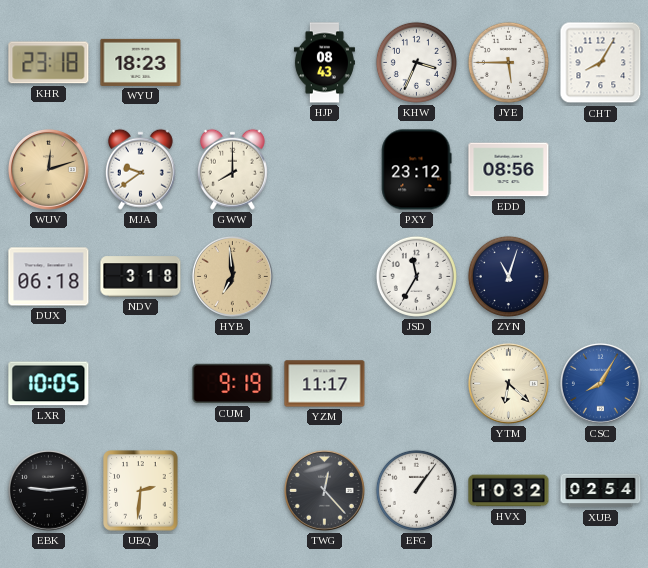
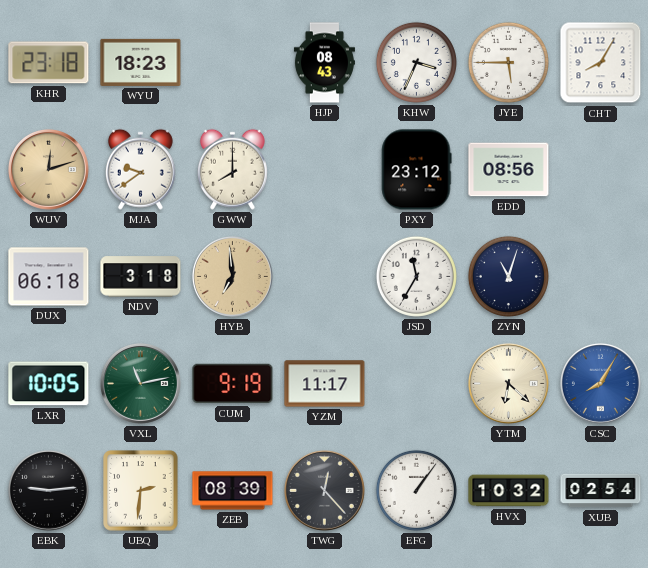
VXL: none -> 11:13 (140, 383)
ZEB: none -> 08:39 (233, 491)
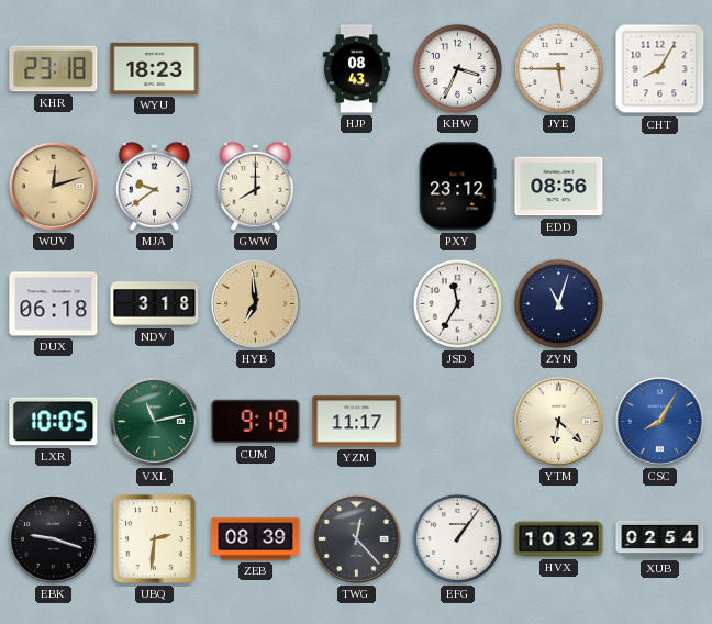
EBK: 9:14 -> 9:18 (53, 538)
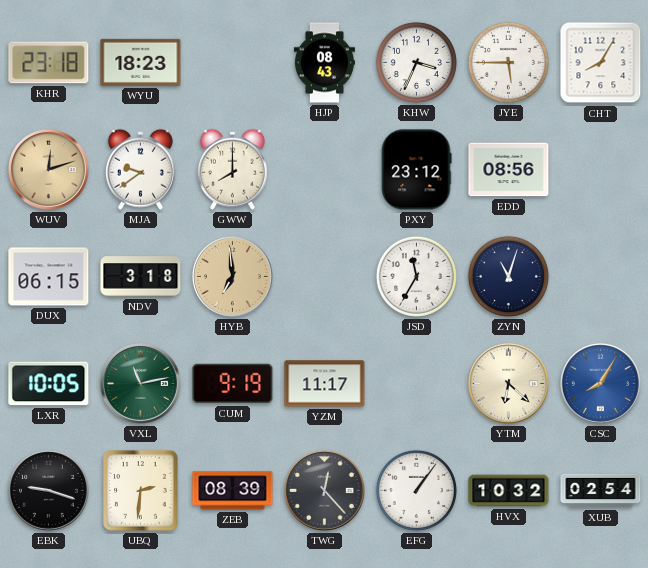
DUX: 06:18 -> 06:15 (49, 277)
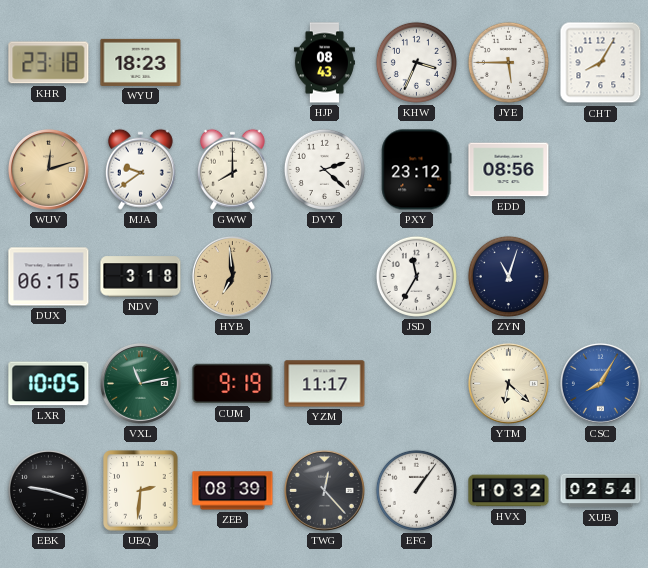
DVY: none -> 2:22 (324, 169)
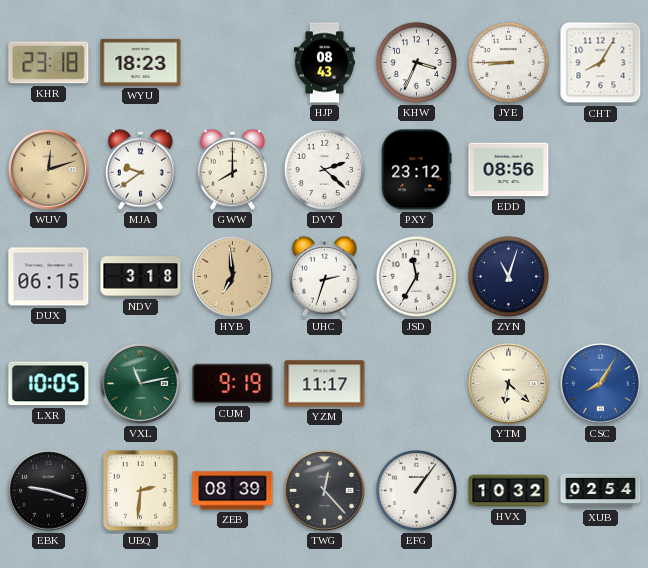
JYE: 5:45 -> 8:45 (508, 62)
UHC: none -> 2:33 (324, 276)
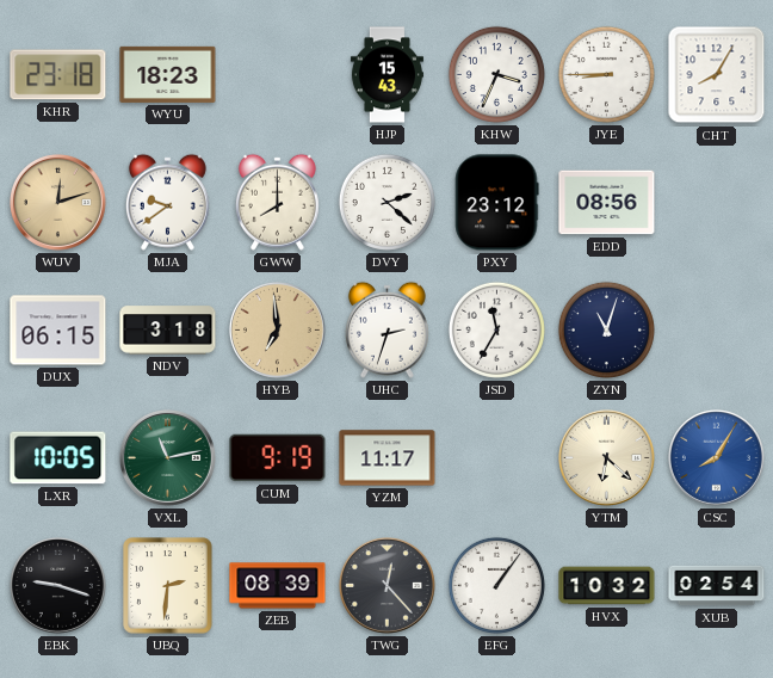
HJP: 08:43 -> 15:43 (386, 75)
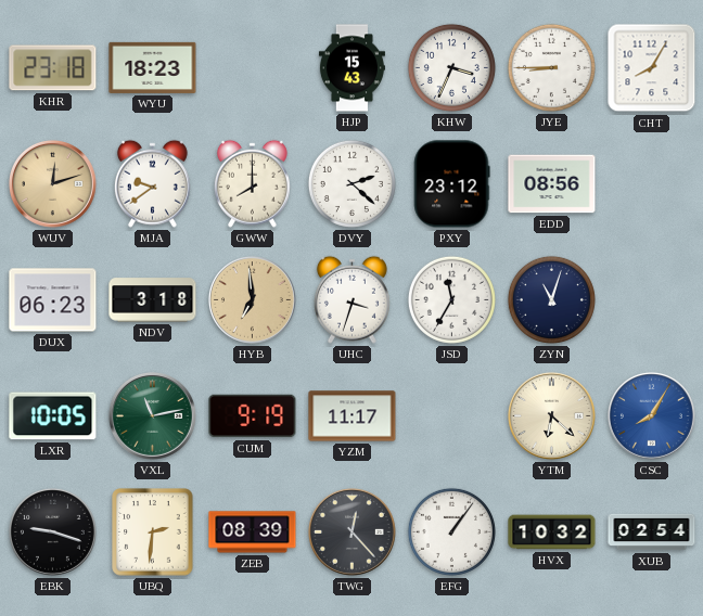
DUX: 06:15 -> 06:23 (53, 300)
UHC: 2:33 -> 3:33 (351, 299)
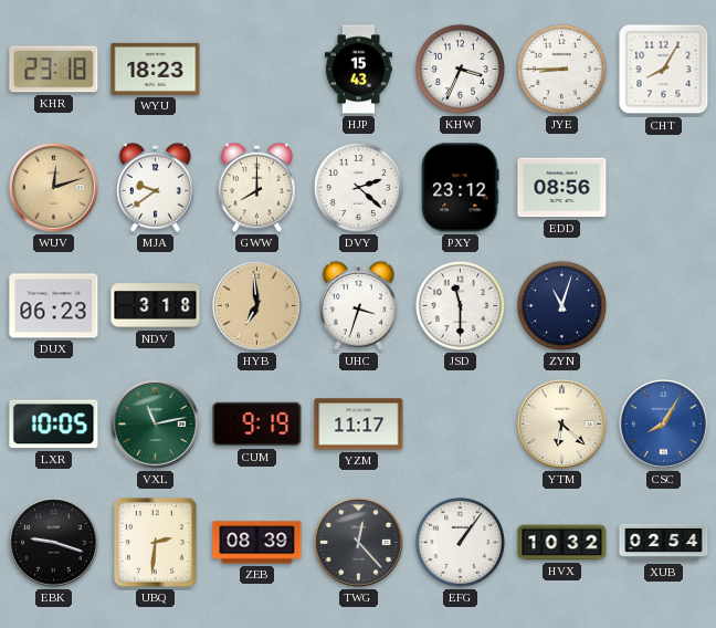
JSD: 11:35 -> 11:30 (460, 305)
